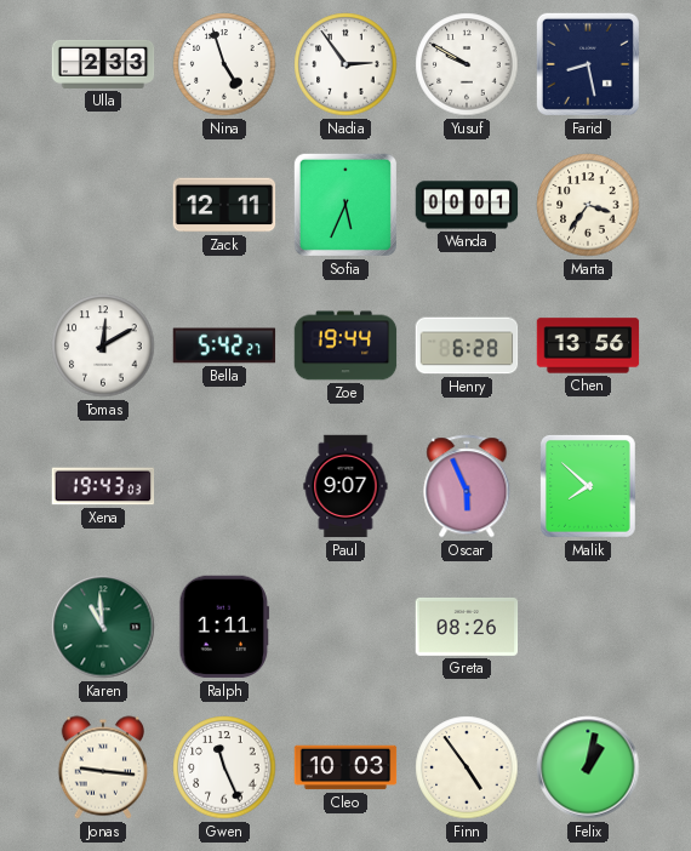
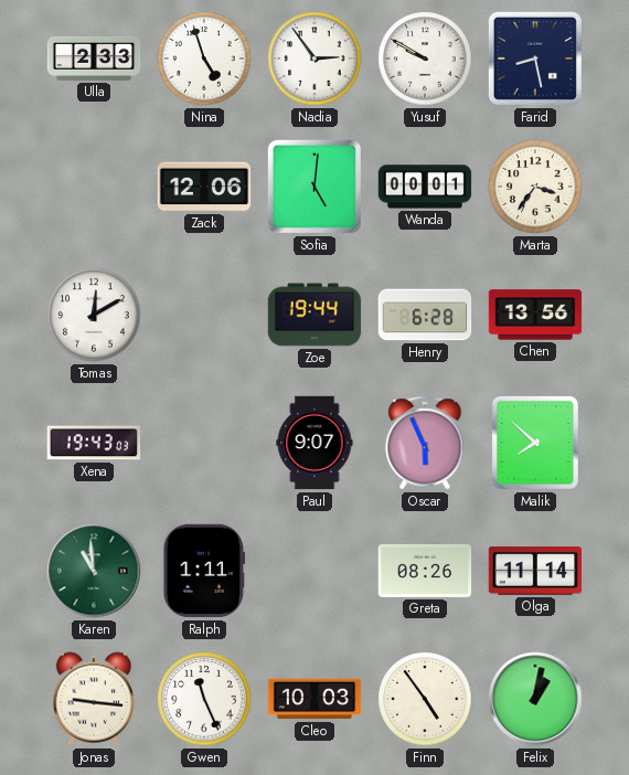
Zack: 12:11 -> 12:06 (204, 187)
Sofia: 5:34 -> 5:01 (314, 187)
Bella: 5:42 -> none (224, 345)
Olga: none -> 11:14 (535, 572)
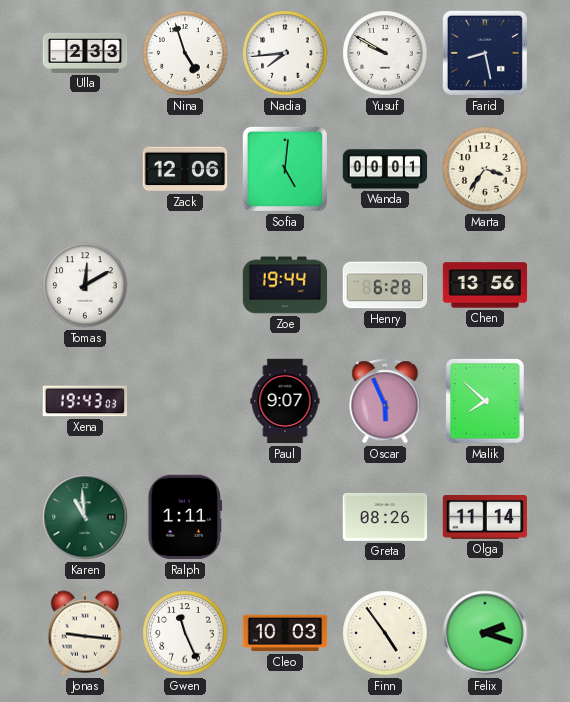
Nadia: 2:54 -> 7:44 (285, 53)
Felix: 1:02 -> 2:18 (485, 633)
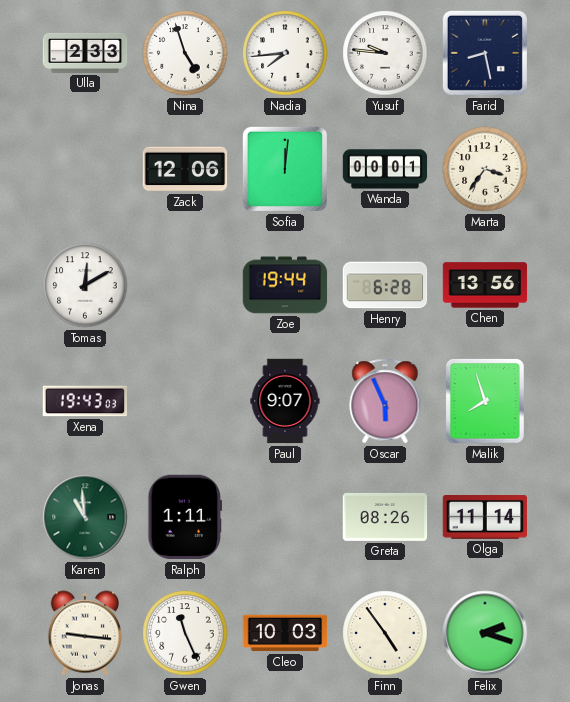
Yusuf: 9:50 -> 9:46 (385, 53)
Sofia: 5:01 -> 12:01 (285, 169)
Malik: 7:52 -> 7:57 (485, 402)
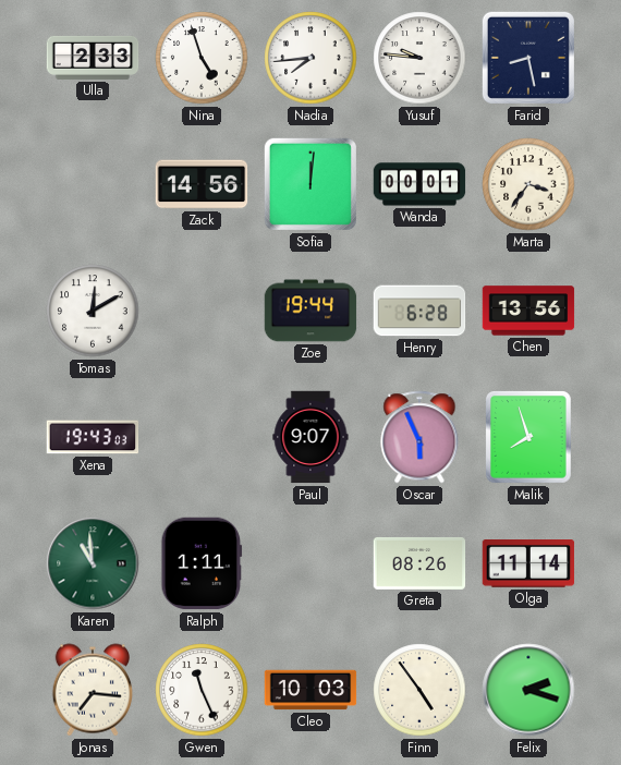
Zack: 12:06 -> 14:56 (202, 184)
Jonas: 9:16 -> 7:16 (93, 690)
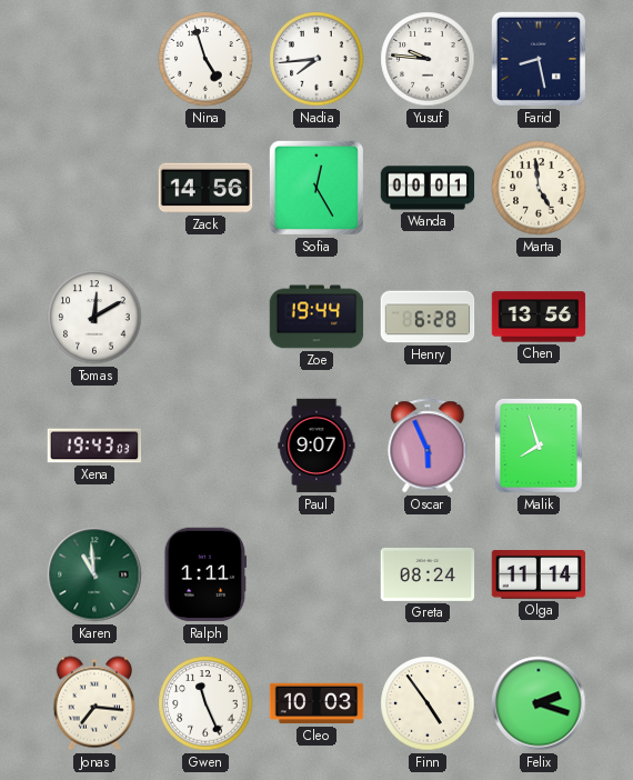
Ulla: 2:33 -> none (93, 58)
Sofia: 12:01 -> 12:25 (316, 188)
Marta: 3:36 -> 4:59 (539, 188)
Greta: 08:26 -> 08:24 (428, 574)
